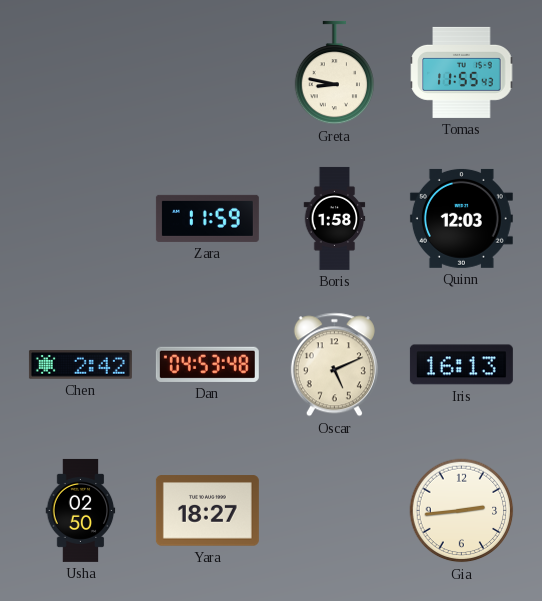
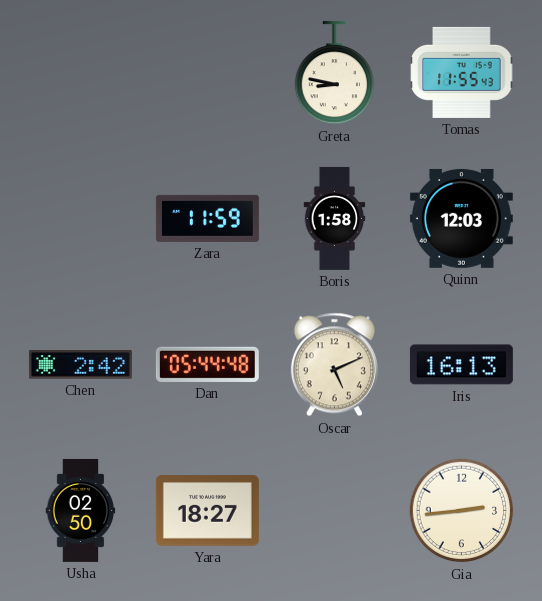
Dan: 04:53 -> 05:44 (207, 364)
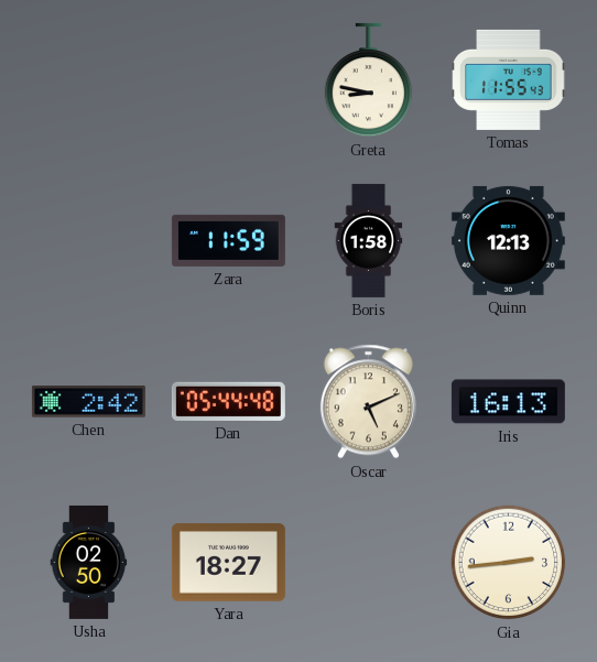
Quinn: 12:03 -> 12:13 (508, 240)
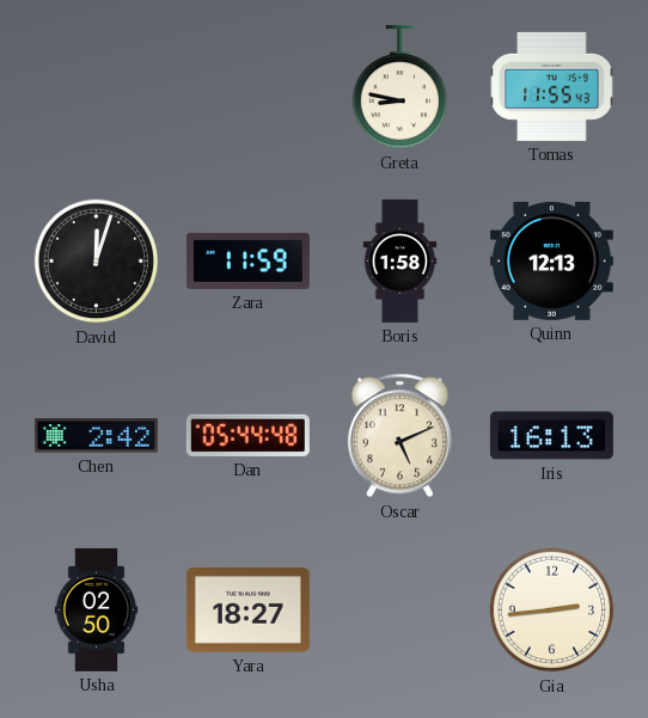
David: none -> 12:03 (97, 262)
